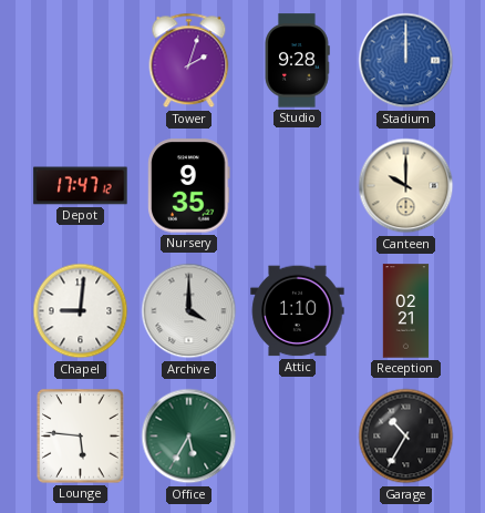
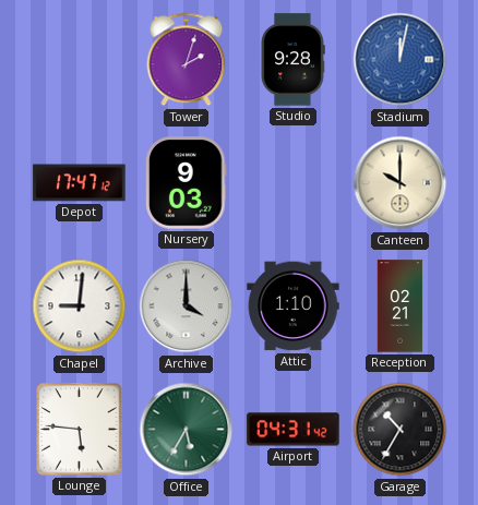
Stadium: 12:00 -> 12:02 (401, 60)
Nursery: 9:35 -> 9:03 (187, 183)
Airport: none -> 04:31 (294, 430)
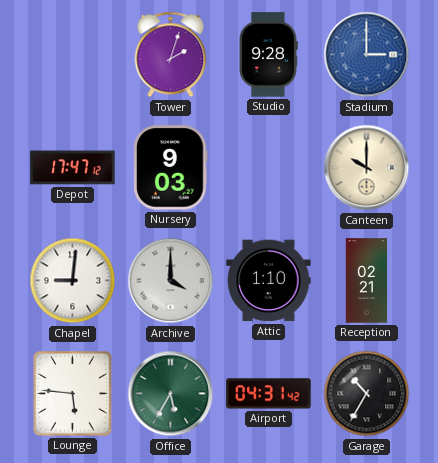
Stadium: 12:02 -> 3:00 (367, 55)
